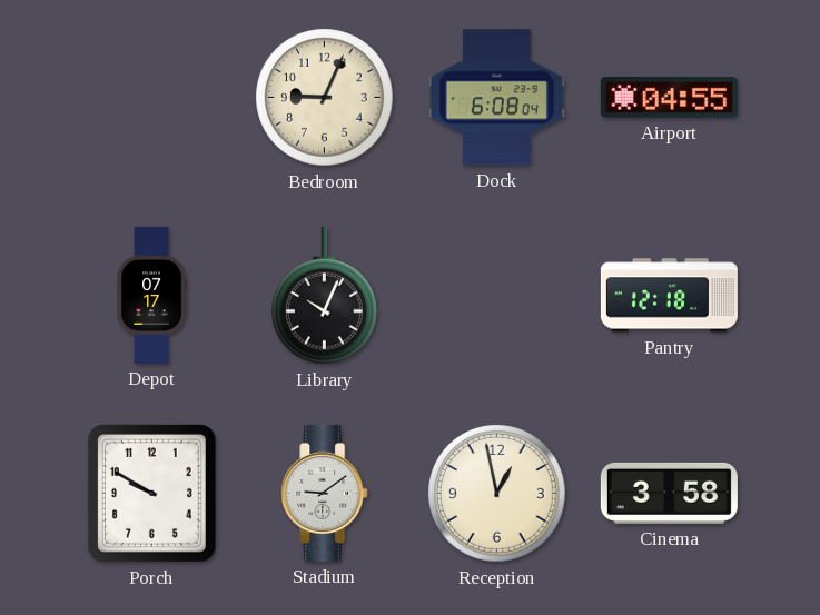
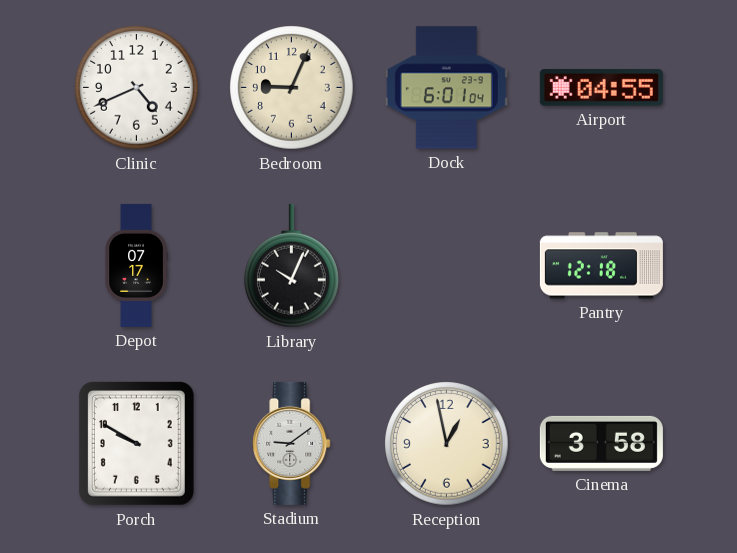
Clinic: none -> 4:41 (137, 88)
Dock: 6:08 -> 6:01 (446, 88)
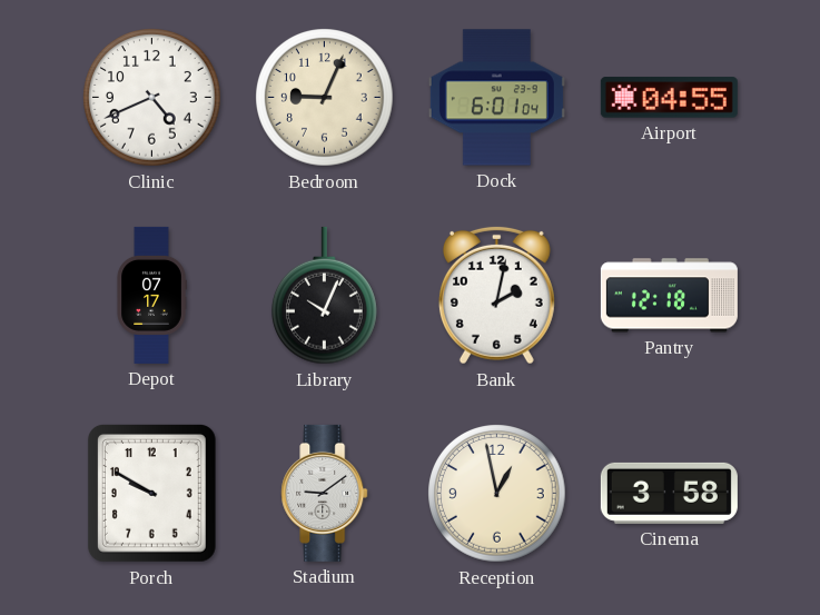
Bank: none -> 2:02 (496, 295)
